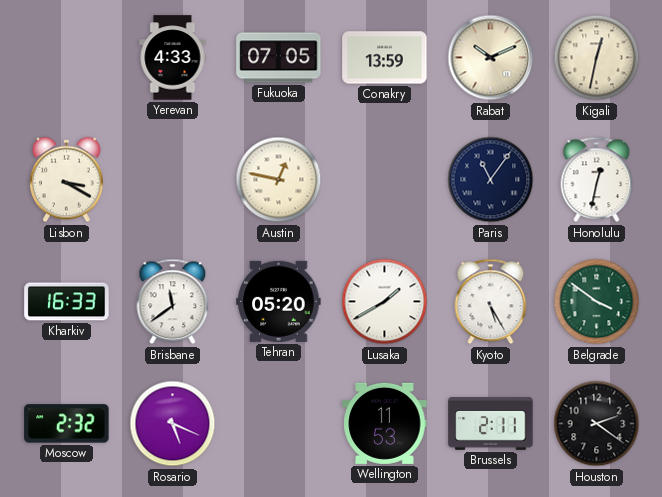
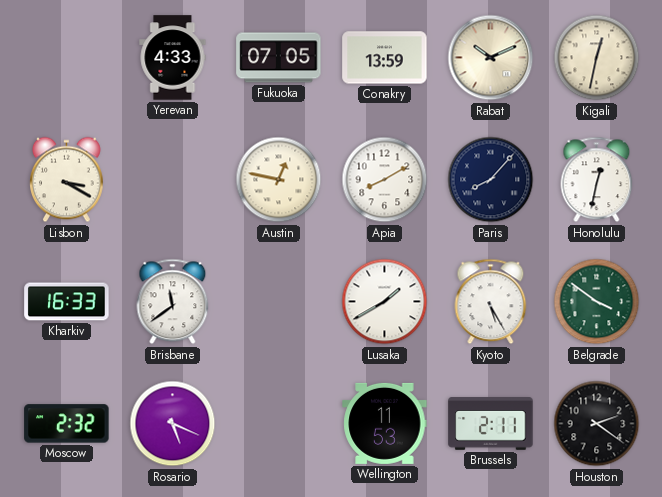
Apia: none -> 8:10 (385, 180)
Paris: 11:06 -> 8:07 (491, 180)
Tehran: 05:20 -> none (279, 301)
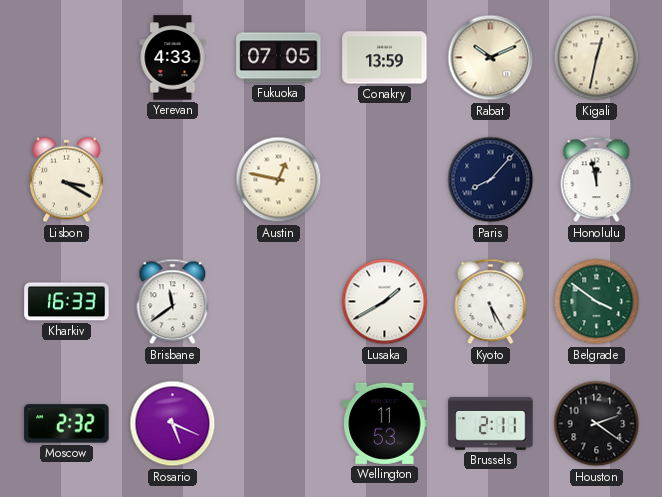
Apia: 8:10 -> none (385, 180)
Honolulu: 12:32 -> 11:58 (597, 180)
